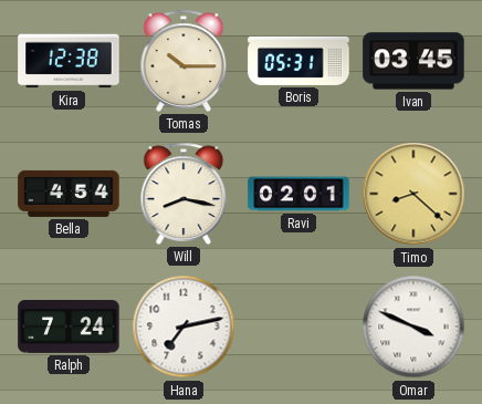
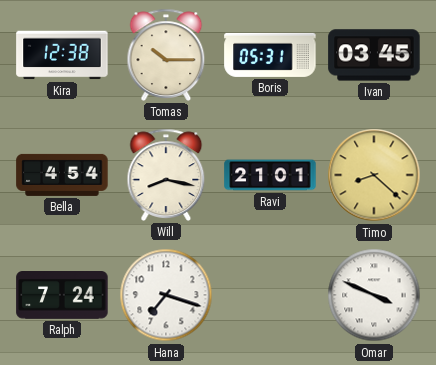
Ravi: 02:01 -> 21:01 (270, 175)
Hana: 7:13 -> 7:18 (166, 295)
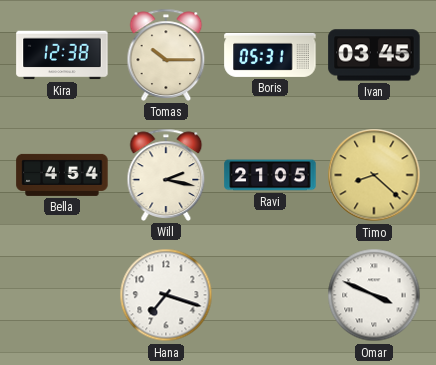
Will: 8:17 -> 2:17 (166, 175)
Ravi: 21:01 -> 21:05 (270, 175)
Ralph: 7:24 -> none (62, 296)
